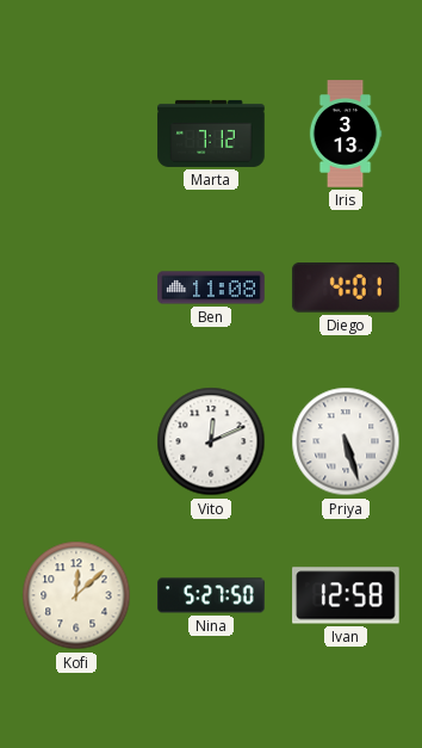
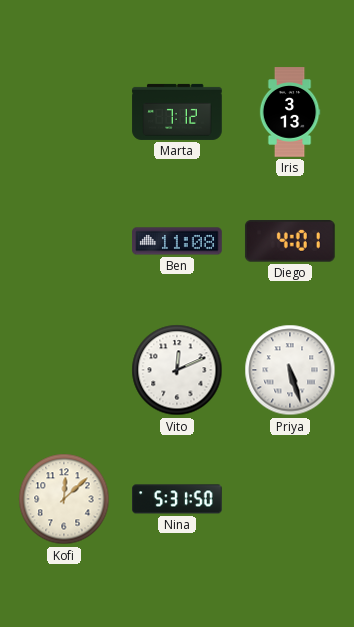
Nina: 5:27 -> 5:31 (177, 499)
Ivan: 12:58 -> none (346, 595)
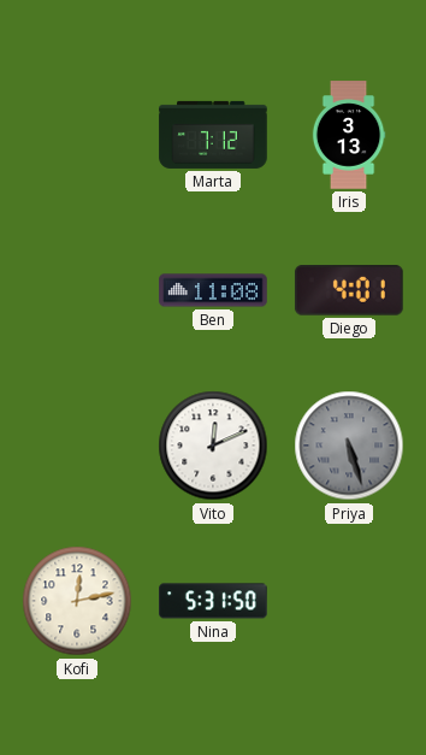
Priya dial: white -> grey (349, 446)
Kofi: 12:08 -> 12:13 (77, 601)
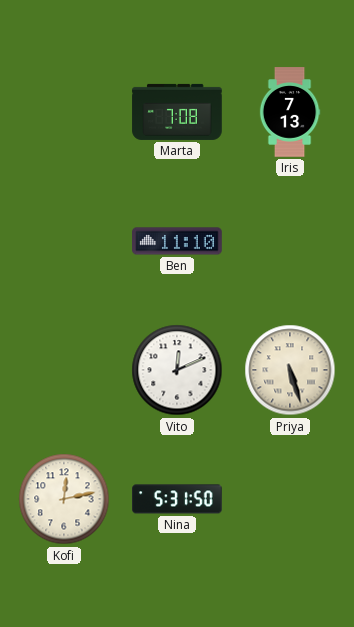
Marta: 7:12 -> 7:08 (177, 112)
Iris: 3:13 -> 7:13 (290, 112)
Ben: 11:08 -> 11:10 (177, 241)
Diego: 4:01 -> none (349, 291)
Priya dial: grey -> cream (290, 370)
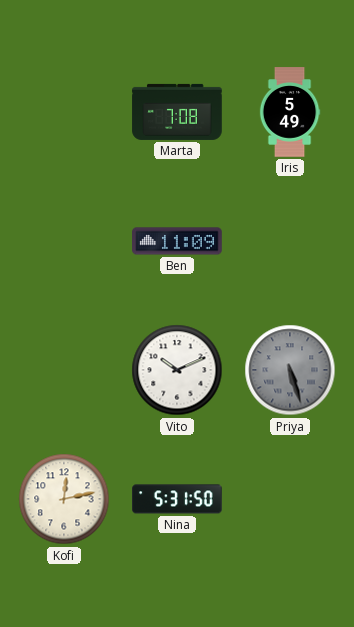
Iris: 7:13 -> 5:49 (290, 112)
Ben: 11:10 -> 11:09 (177, 241)
Vito: 12:11 -> 10:11 (177, 370)
Priya dial: cream -> grey (290, 370)
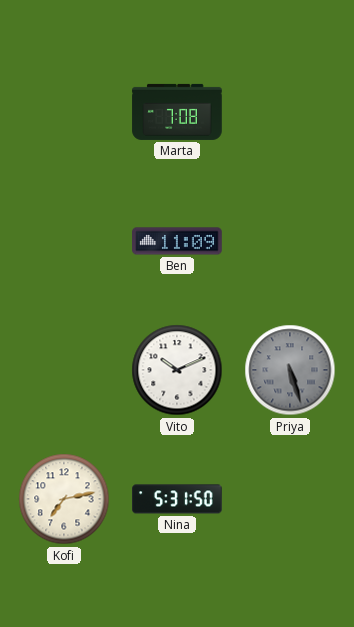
Iris: 5:49 -> none (290, 112)
Kofi: 12:13 -> 7:13 (64, 499)
